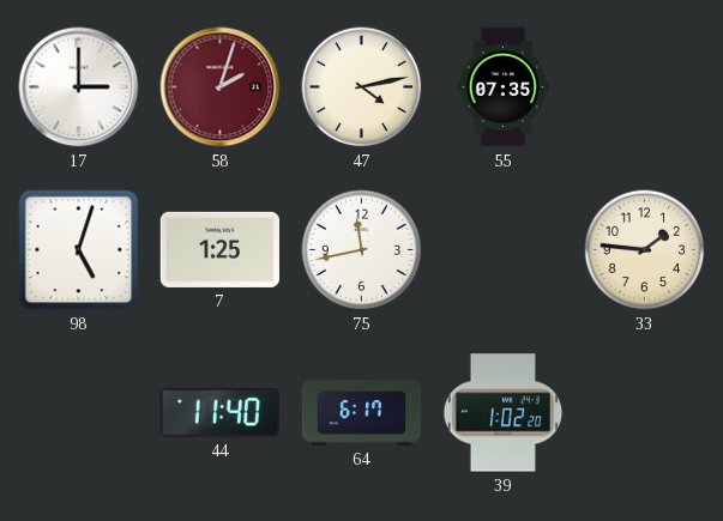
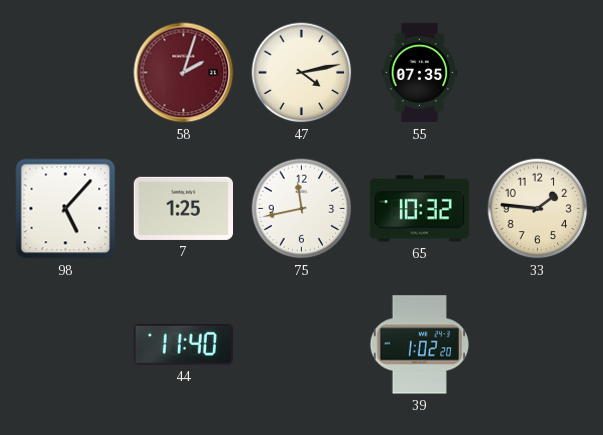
17: 3:00 -> none (79, 87)
98: 5:03 -> 5:07 (66, 209)
65: none -> 10:32 (419, 209)
64: 6:17 -> none (362, 413)
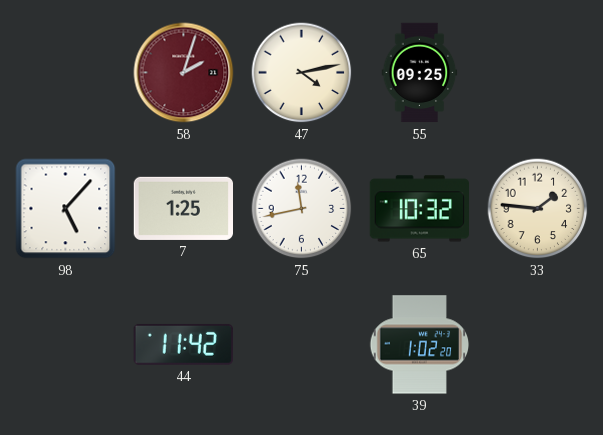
55: 07:35 -> 09:25 (420, 73)
44: 11:40 -> 11:42 (183, 344)
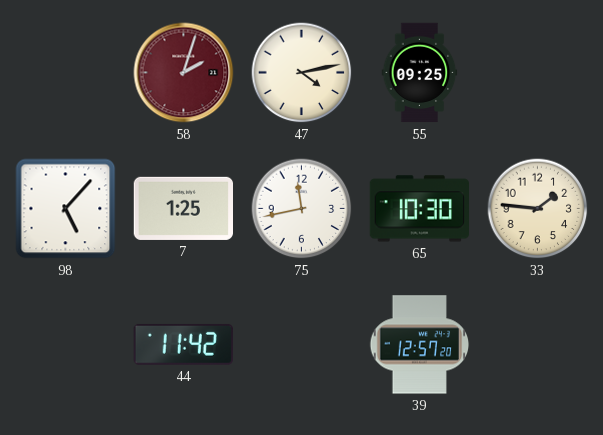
65: 10:32 -> 10:30 (419, 209)
39: 1:02 -> 12:57 (420, 345)
